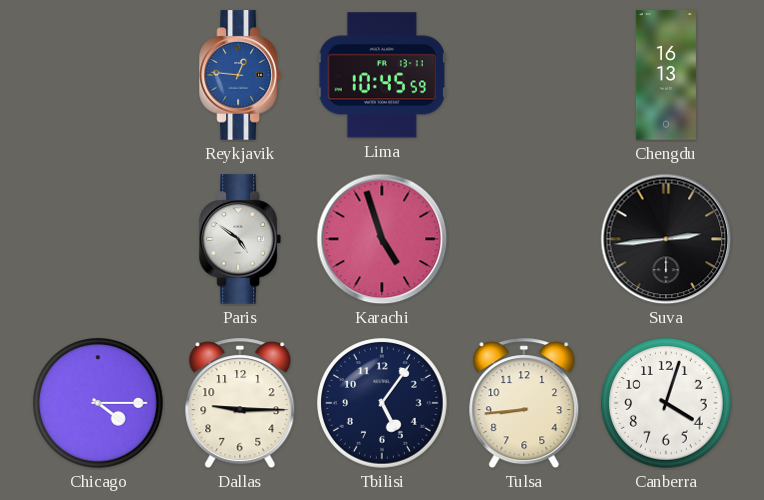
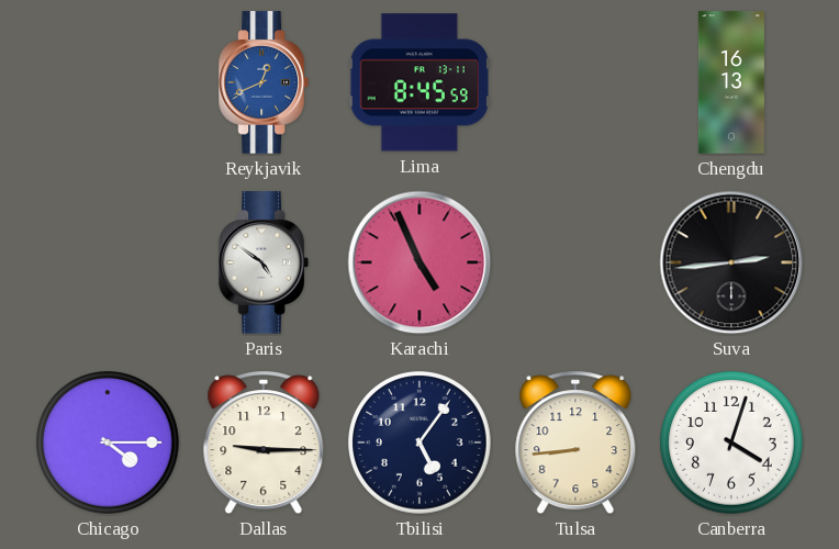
Reykjavik: 12:46 -> 12:41 (264, 82)
Lima: 10:45 -> 8:45 (419, 82)
Karachi: 4:57 -> 4:56 (419, 262)
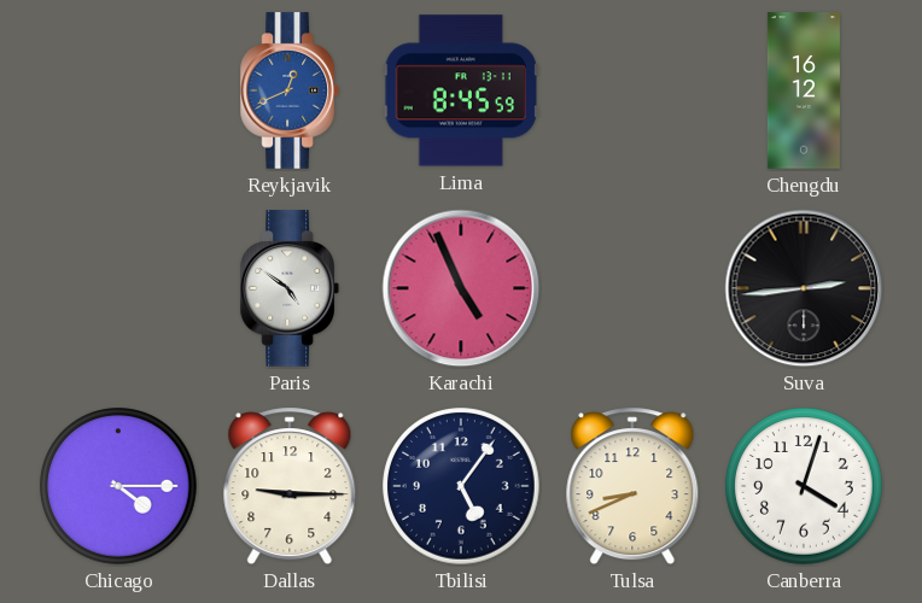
Chengdu: 16:13 -> 16:12 (804, 90)
Tulsa: 8:44 -> 8:41 (632, 486)
